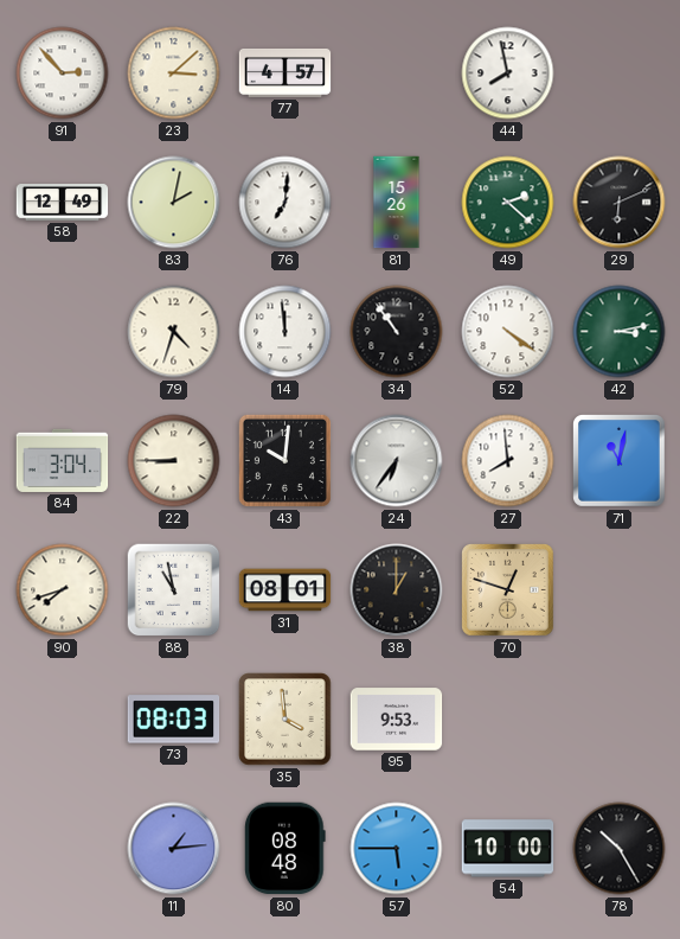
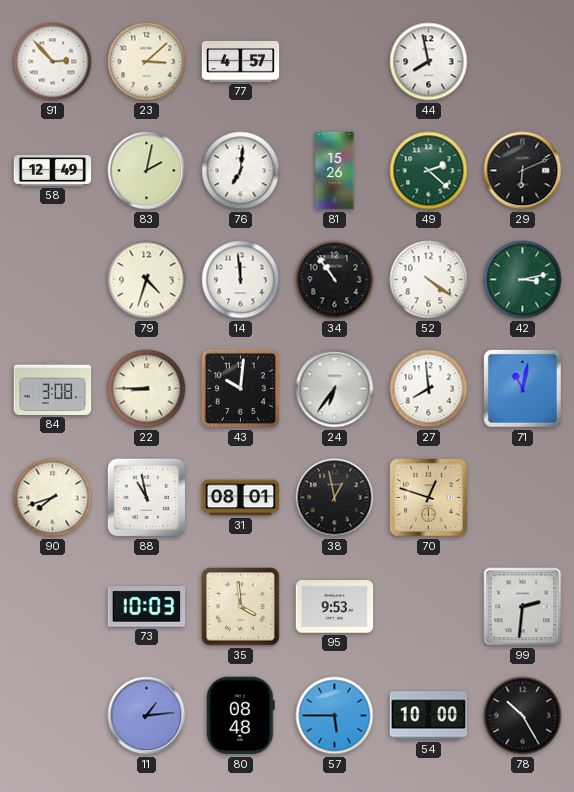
84: 3:04 -> 3:08 (53, 388)
38: 1:00 -> 12:58 (335, 498)
73: 08:03 -> 10:03 (147, 607)
99: none -> 2:31 (523, 607)
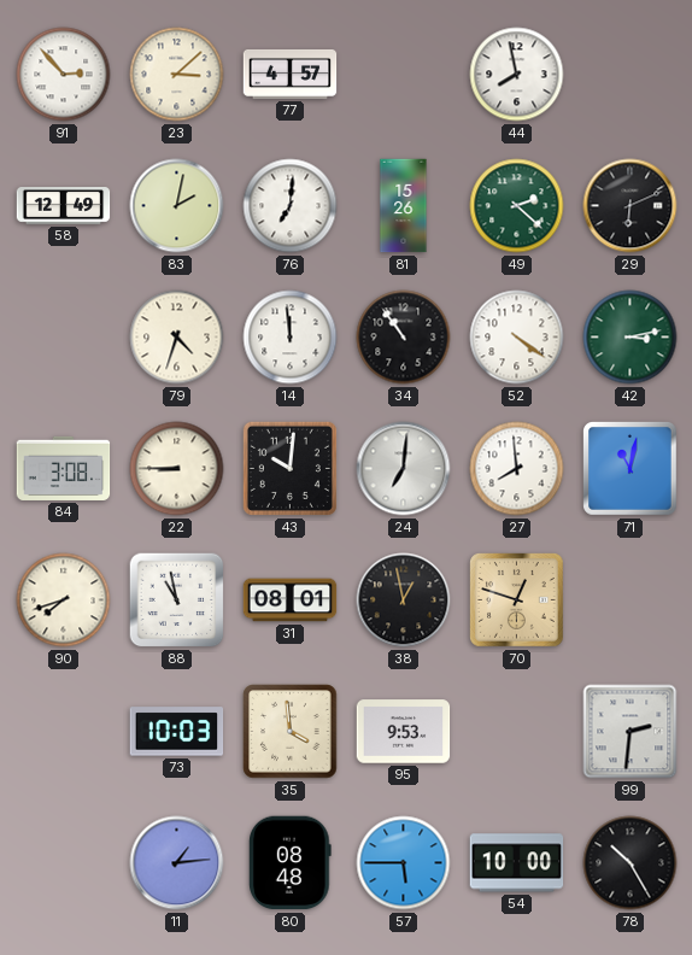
24: 6:36 -> 7:01 (404, 469)
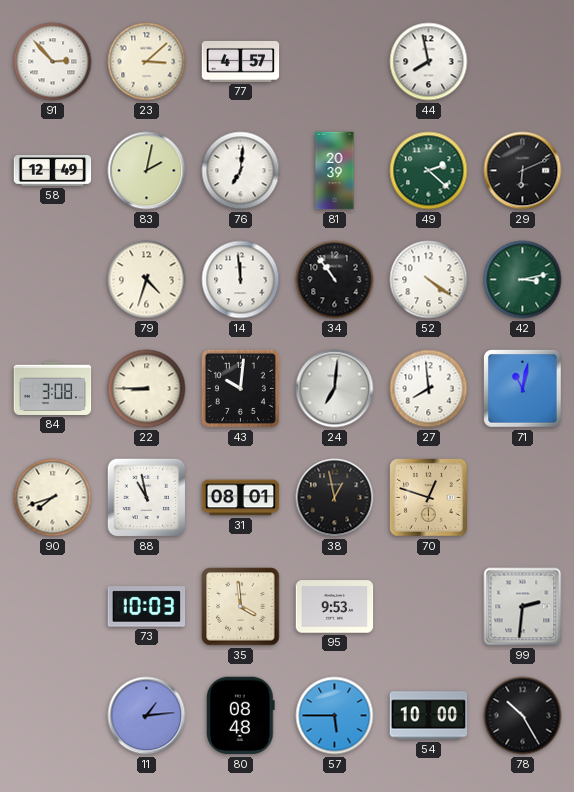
81: 15:26 -> 20:39 (335, 171)
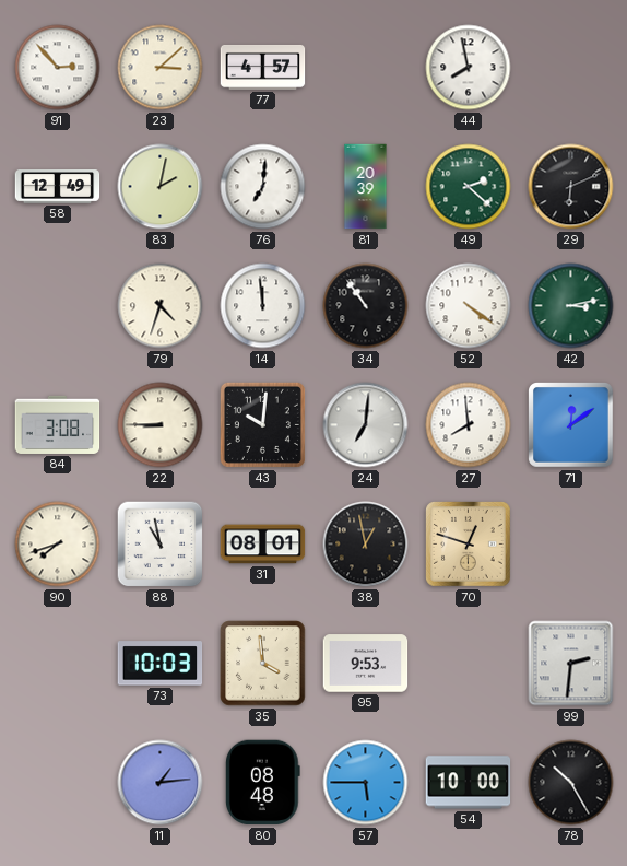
71: 11:02 -> 12:09 (571, 425)
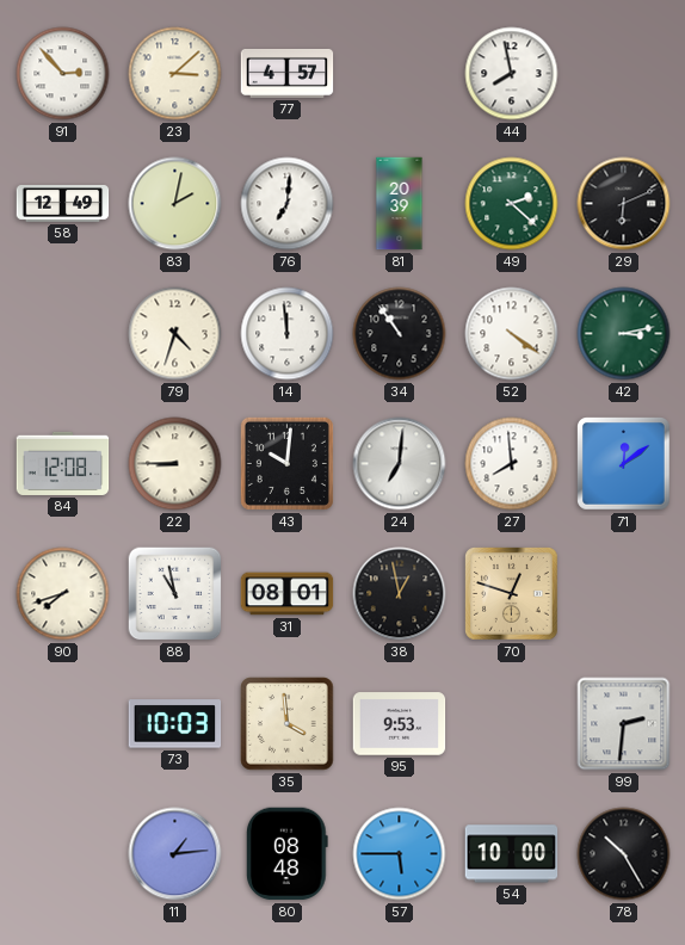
84: 3:08 -> 12:08 (63, 463)
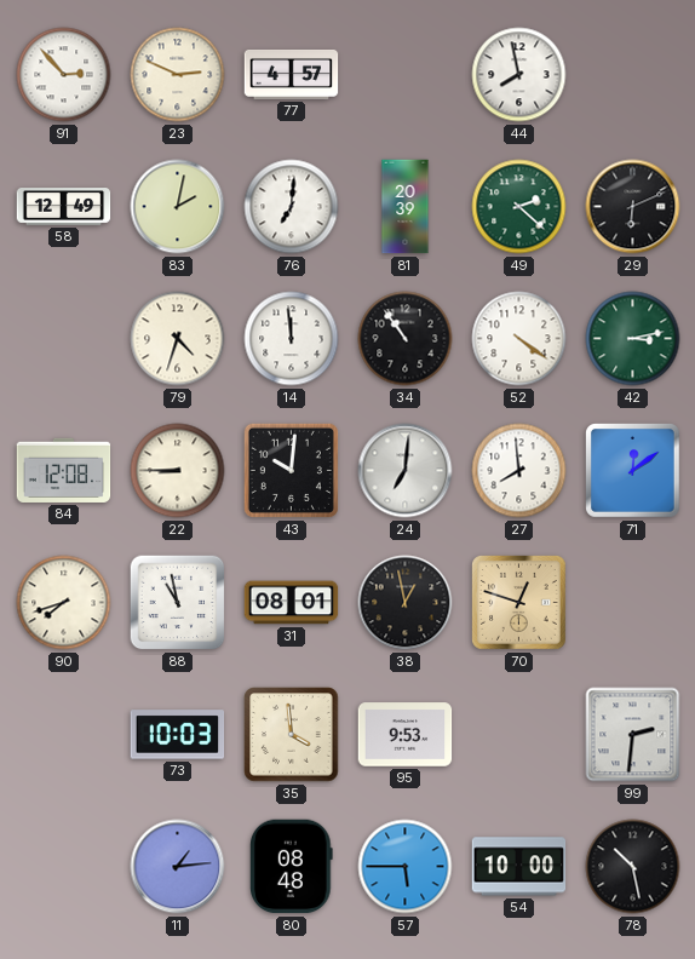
23: 3:08 -> 2:49 (178, 75)
78: 10:25 -> 10:28 (633, 867)
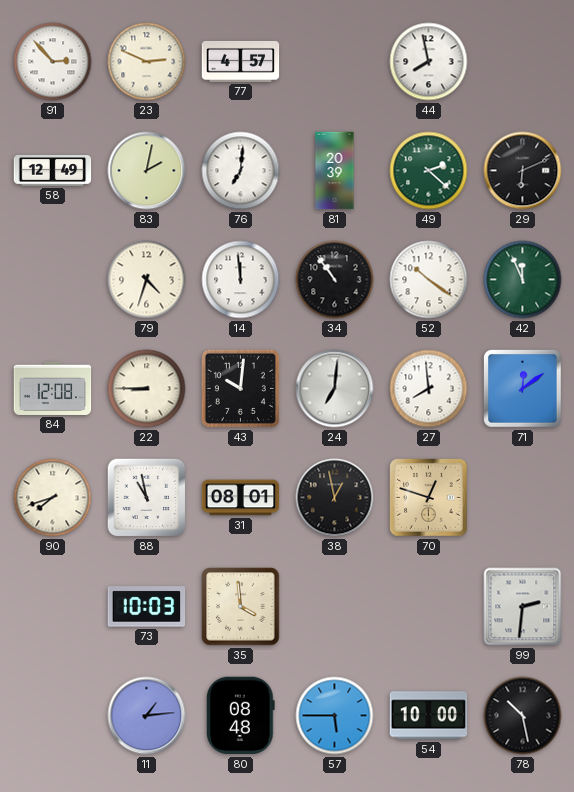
52: 4:21 -> 10:21 (429, 280)
42: 3:13 -> 11:56 (523, 280)
95: 9:53 -> none (406, 735)
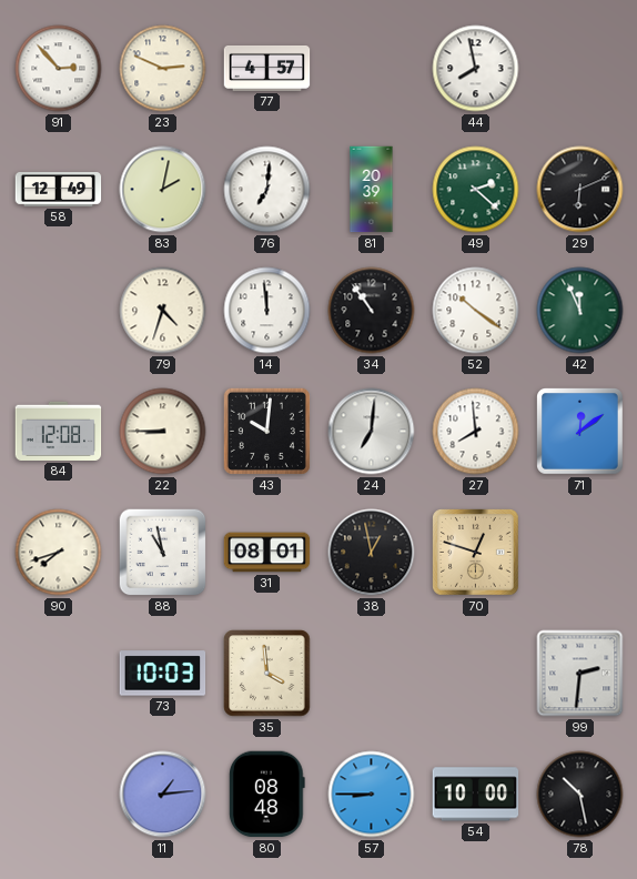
57: 5:45 -> 8:45 (372, 795)
